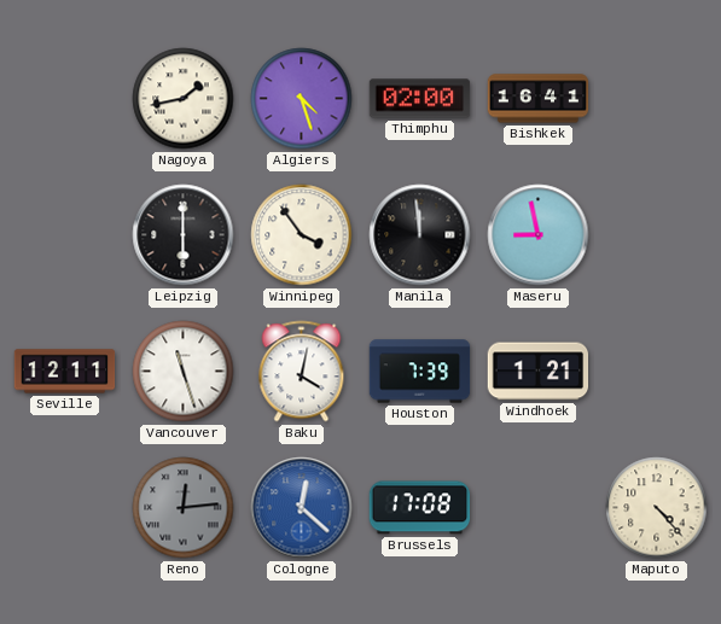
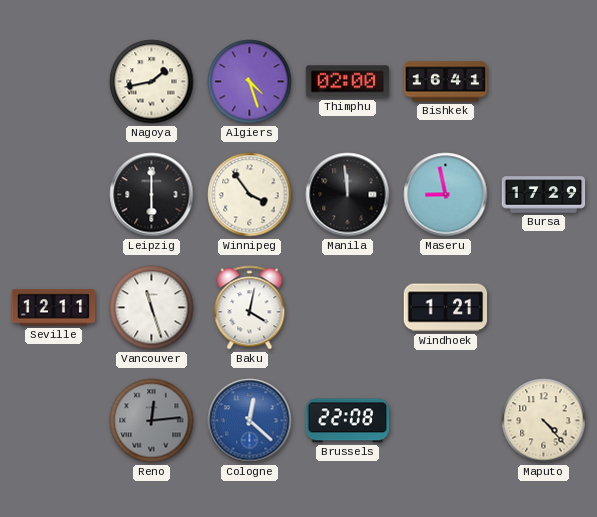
Bursa: none -> 17:29 (544, 195)
Houston: 7:39 -> none (420, 372)
Brussels: 17:08 -> 22:08 (348, 421)
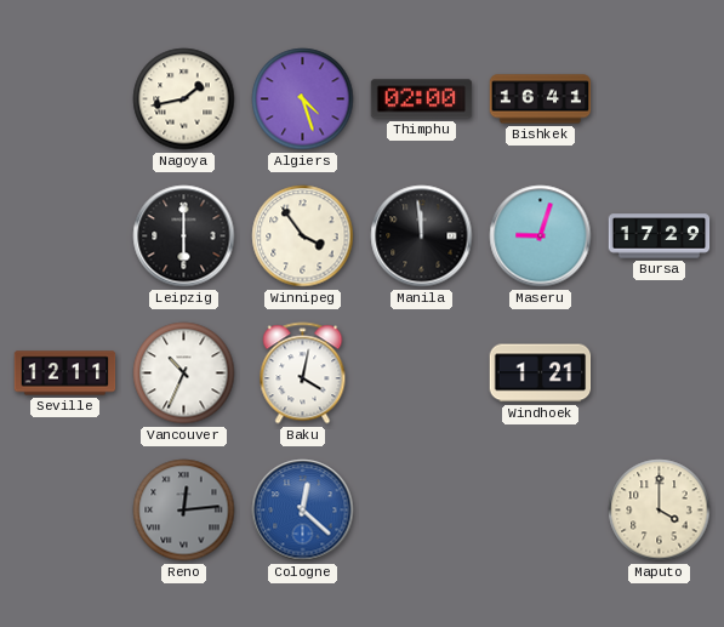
Maseru: 8:58 -> 9:03 (541, 236)
Vancouver: 11:27 -> 10:34 (184, 374)
Brussels: 22:08 -> none (348, 421)
Maputo: 4:23 -> 4:00 (660, 511)
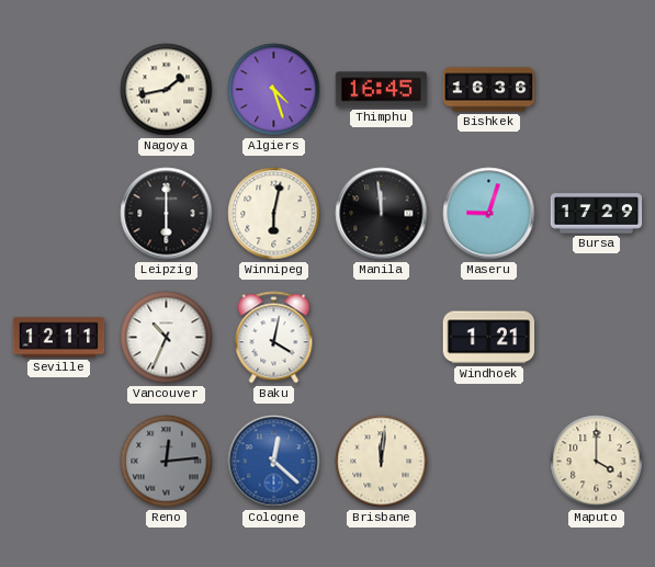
Thimphu: 02:00 -> 16:45 (382, 90)
Bishkek: 16:41 -> 16:36 (489, 90)
Winnipeg: 3:54 -> 6:02 (274, 214)
Brisbane: none -> 12:01 (382, 462)
